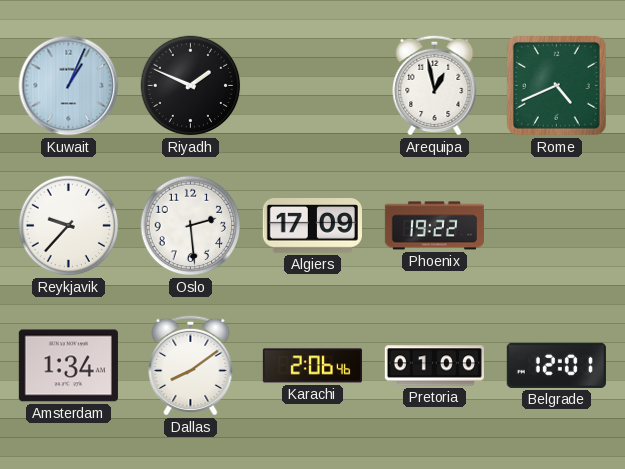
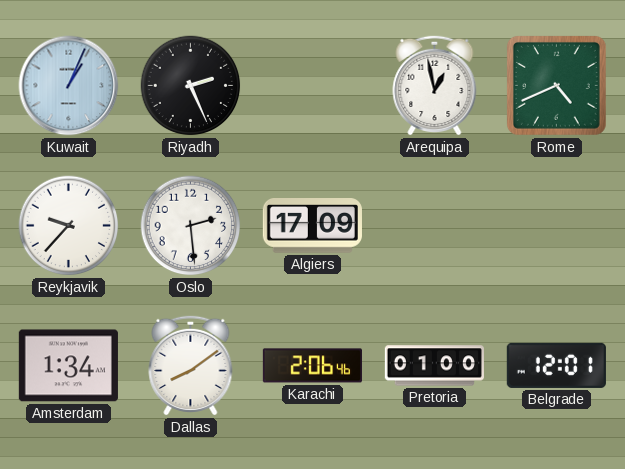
Riyadh: 1:49 -> 2:26 (191, 86)
Phoenix: 19:22 -> none (434, 226)
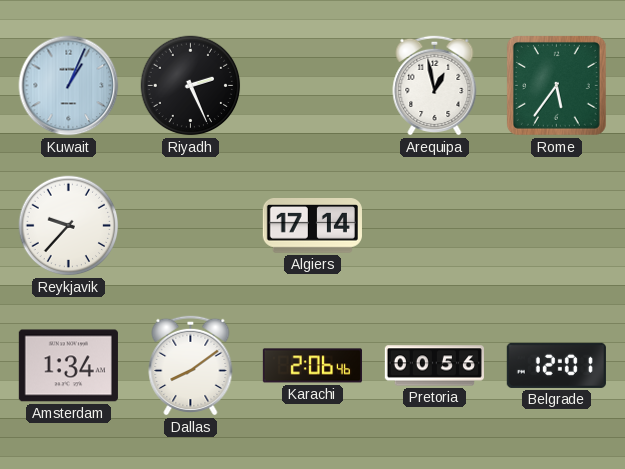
Rome: 4:41 -> 5:36 (556, 85)
Oslo: 2:29 -> none (191, 226)
Algiers: 17:09 -> 17:14 (312, 226)
Pretoria: 01:00 -> 00:56 (434, 366)
